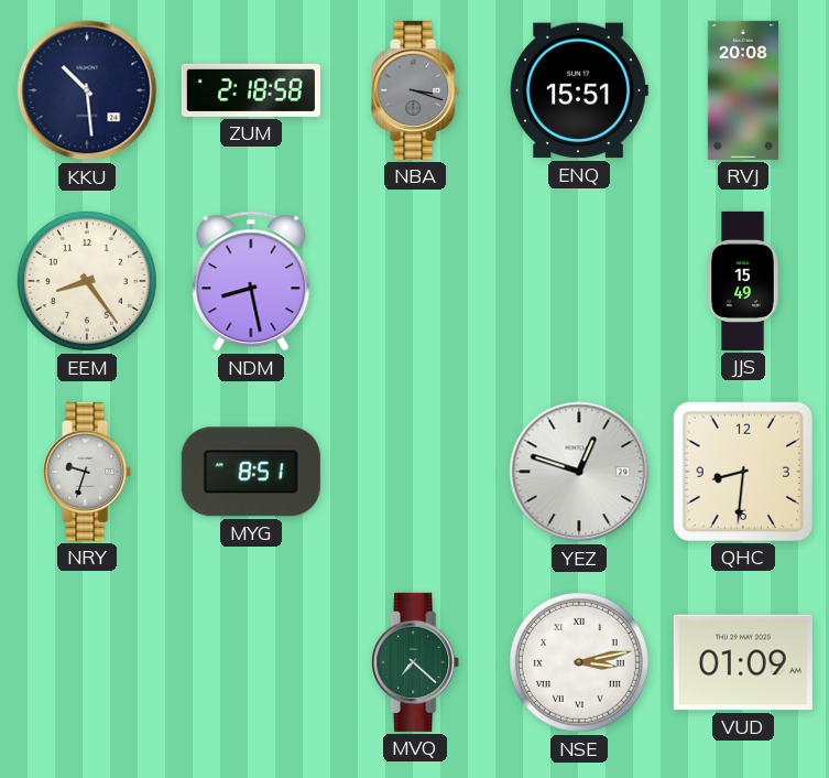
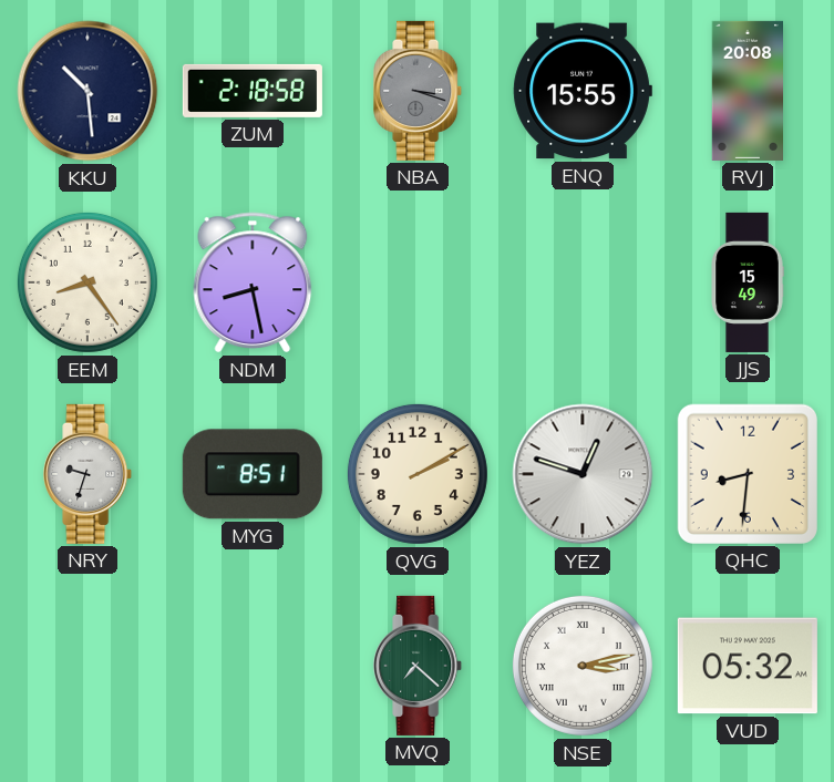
ENQ: 15:51 -> 15:55 (583, 91)
QVG: none -> 2:10 (418, 474)
VUD: 01:09 -> 05:32 (748, 666)
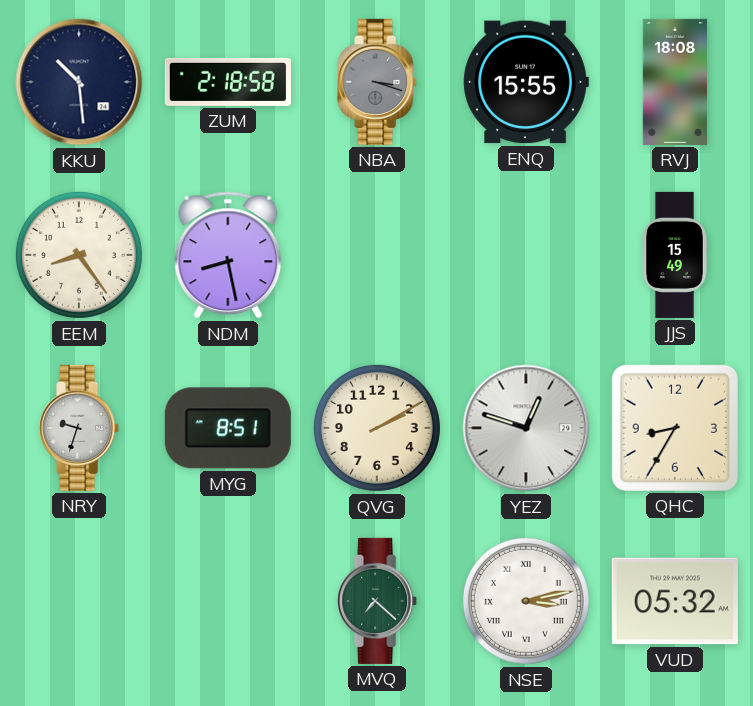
RVJ: 20:08 -> 18:08 (674, 82)
QHC: 8:31 -> 8:35 (675, 428)
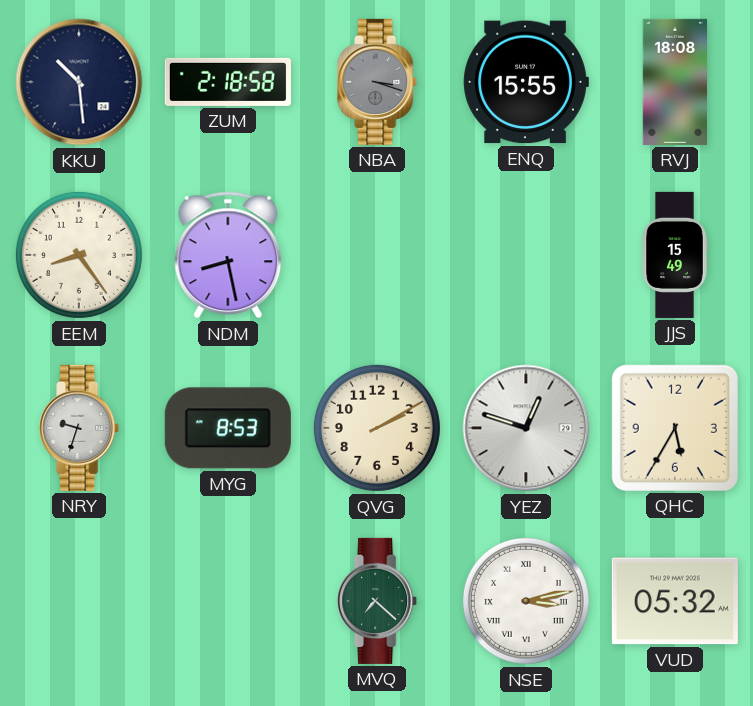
MYG: 8:51 -> 8:53 (228, 428)
QHC: 8:35 -> 5:35 (675, 428)
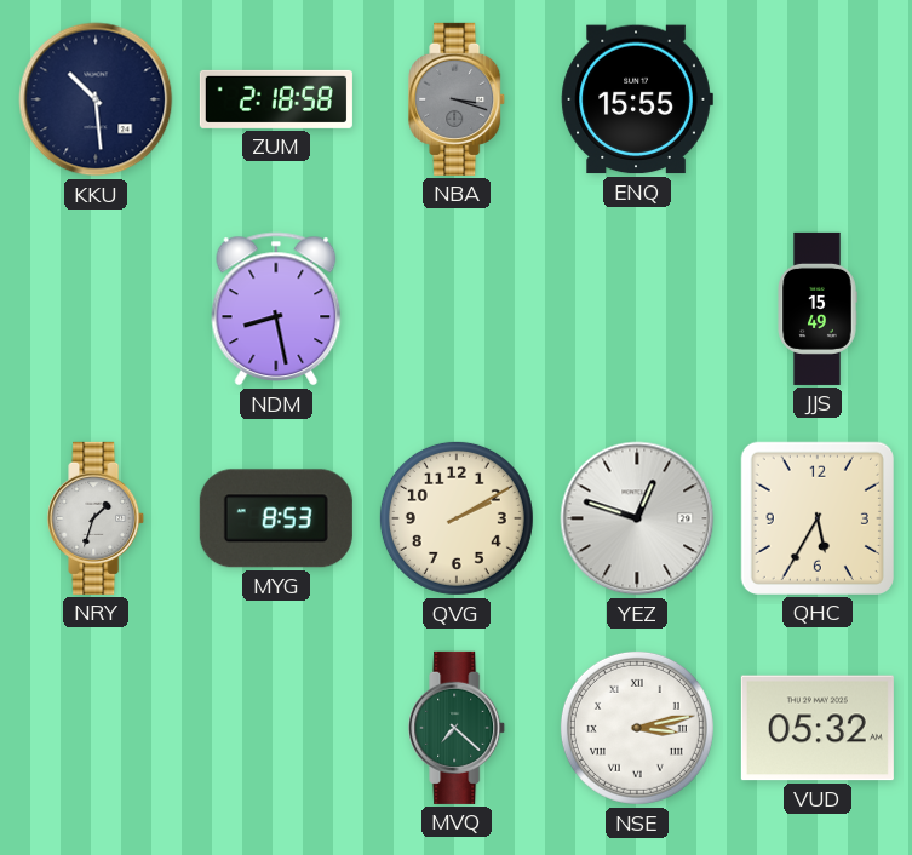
RVJ: 18:08 -> none (674, 82)
EEM: 8:24 -> none (79, 255)
NRY: 9:33 -> 1:33 (97, 518)
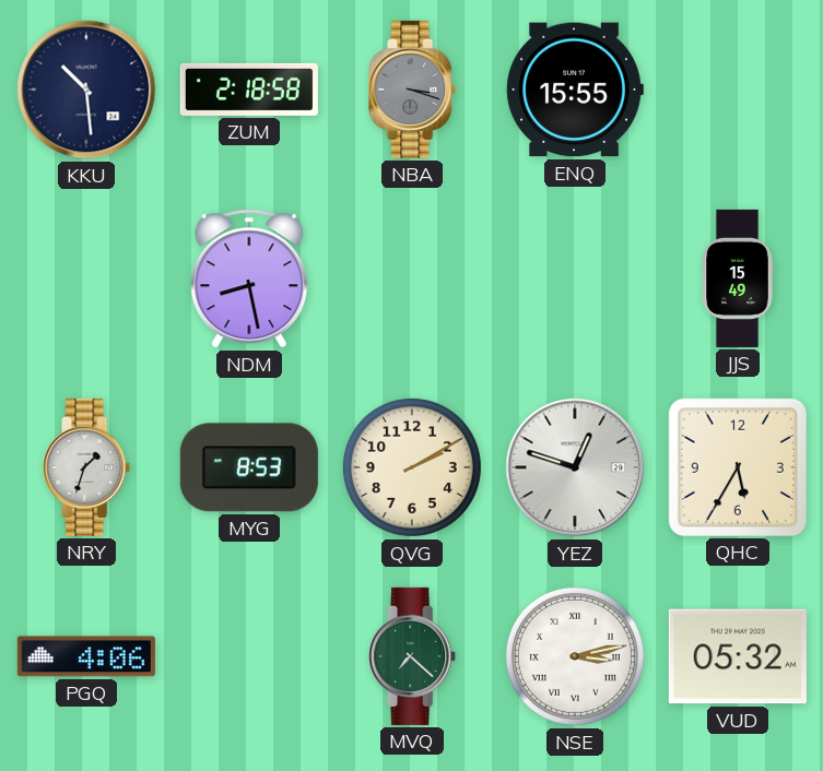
PGQ: none -> 4:06 (86, 656)
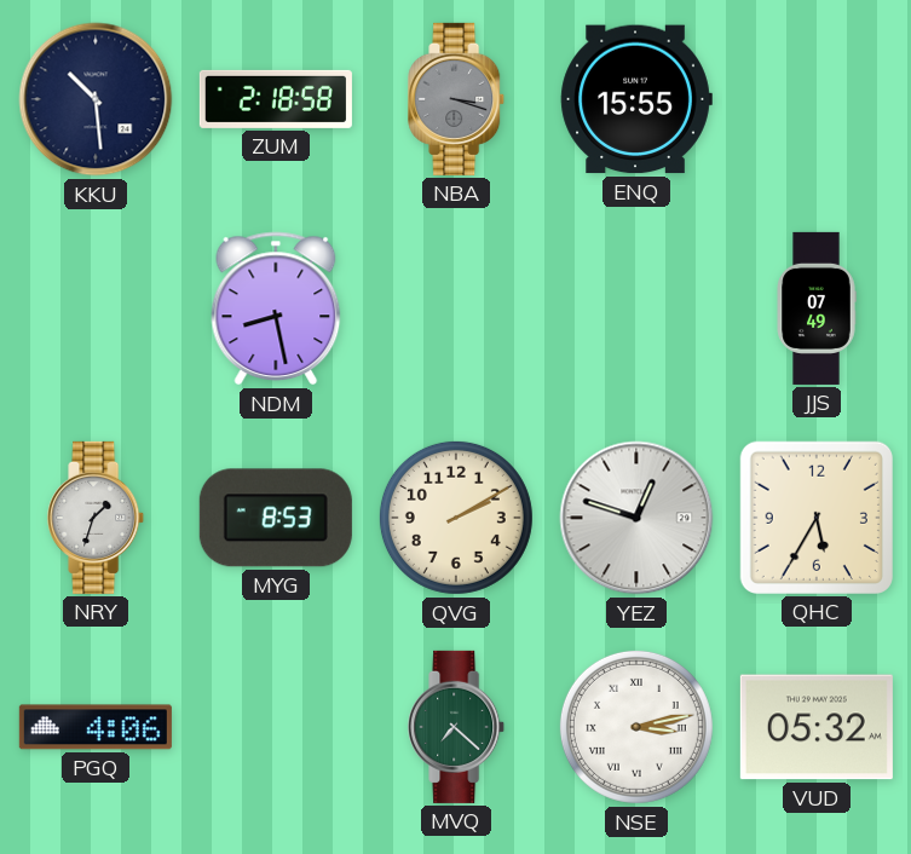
JJS: 15:49 -> 07:49 (817, 308)
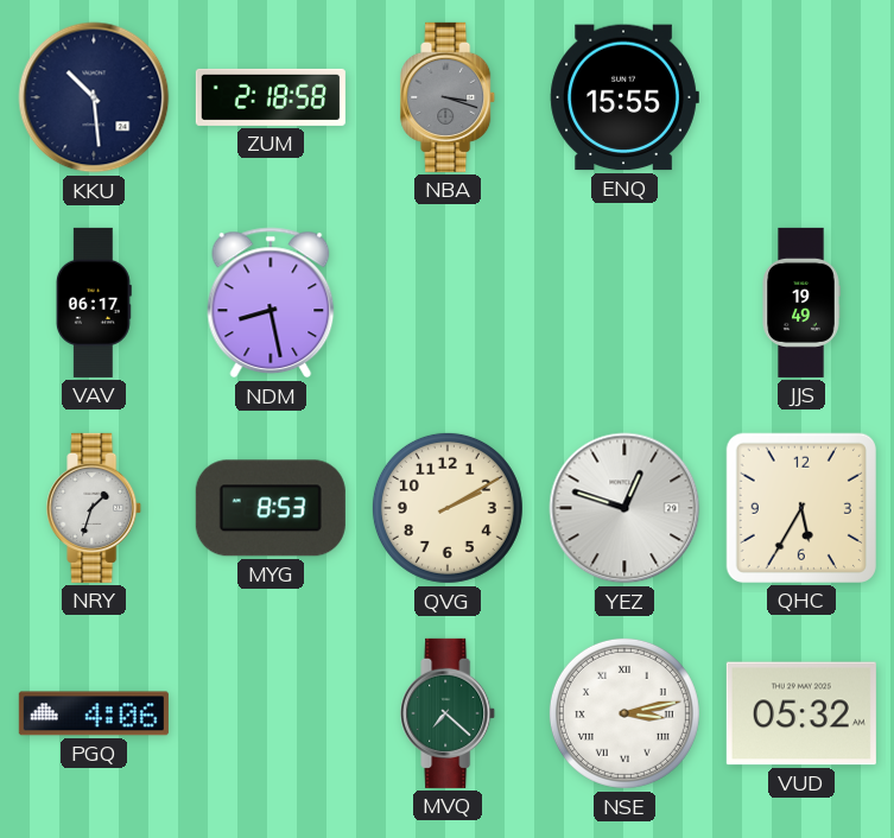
VAV: none -> 06:17 (94, 303)
JJS: 07:49 -> 19:49 (801, 303)
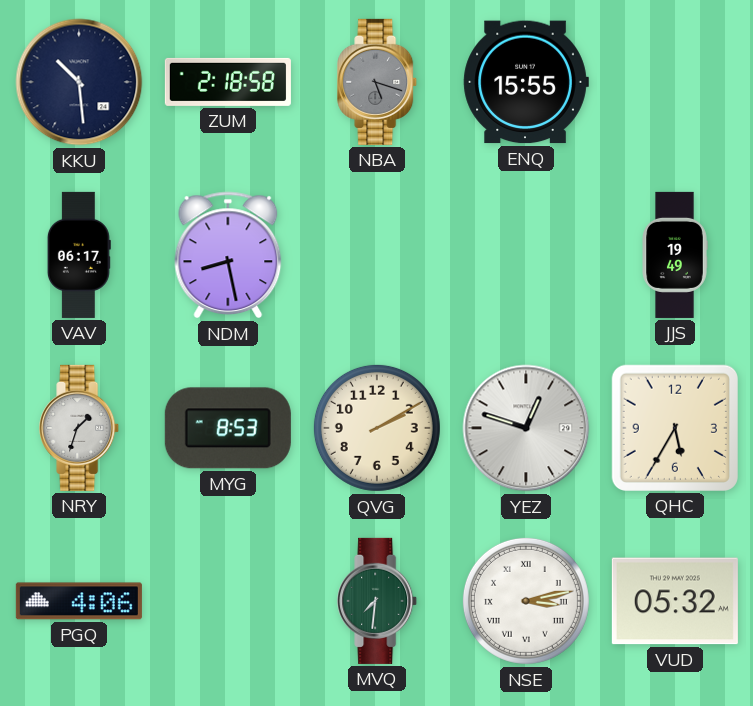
NBA: 3:18 -> 5:18 (378, 82)
MVQ: 7:22 -> 7:31 (378, 601)
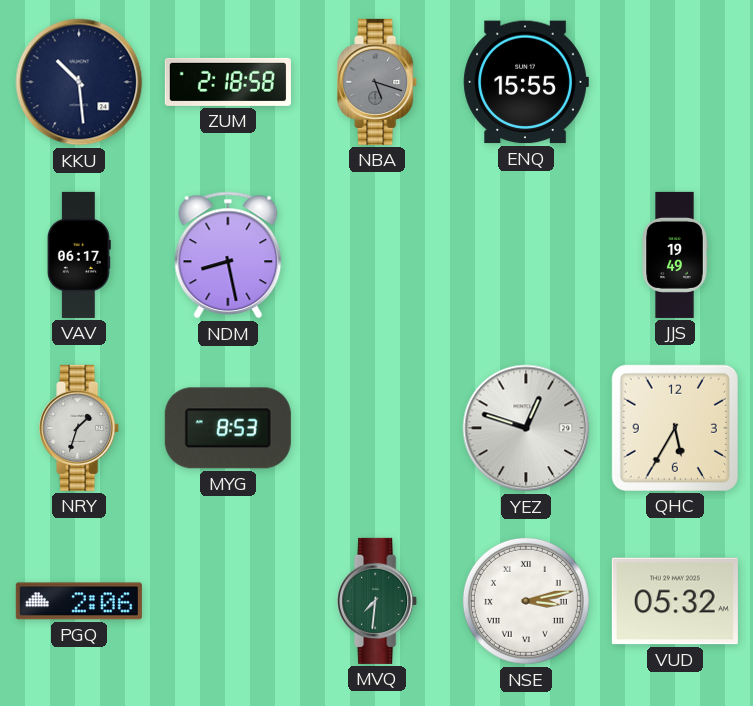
QVG: 2:10 -> none (377, 428)
PGQ: 4:06 -> 2:06 (79, 601)
